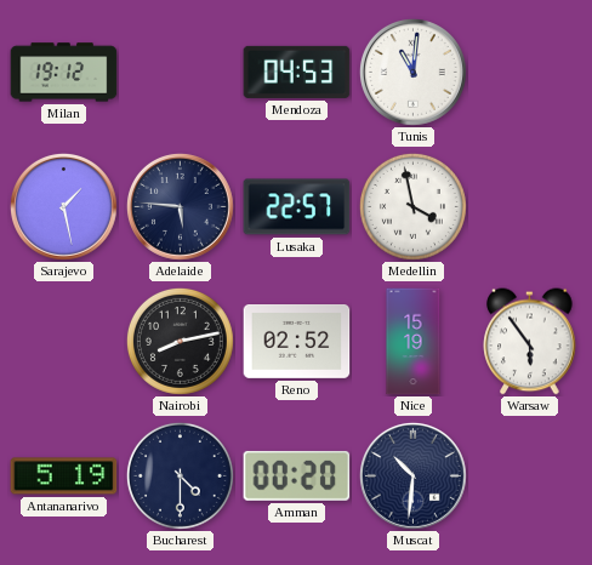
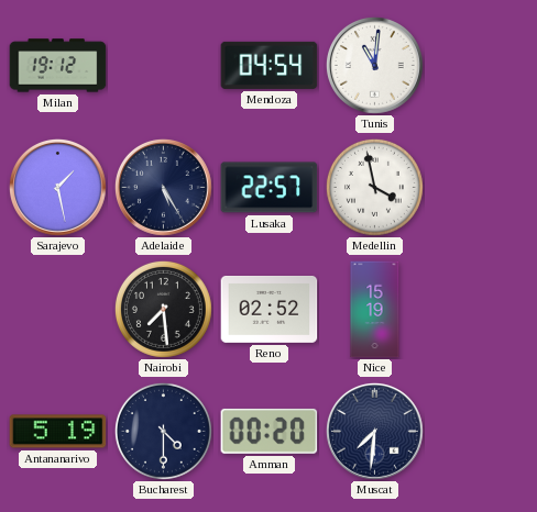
Mendoza: 04:53 -> 04:54 (270, 65)
Adelaide: 5:46 -> 5:25 (163, 187)
Nairobi: 8:13 -> 7:29 (163, 309)
Warsaw: 5:54 -> none (530, 342)
Muscat: 10:31 -> 7:31 (374, 431)
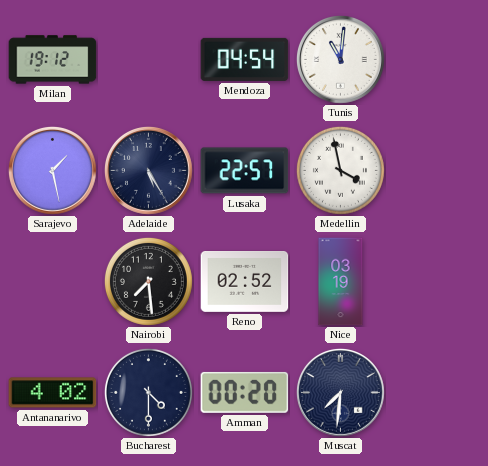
Nice: 15:19 -> 03:19 (341, 282)
Antananarivo: 5:19 -> 4:02 (53, 393)
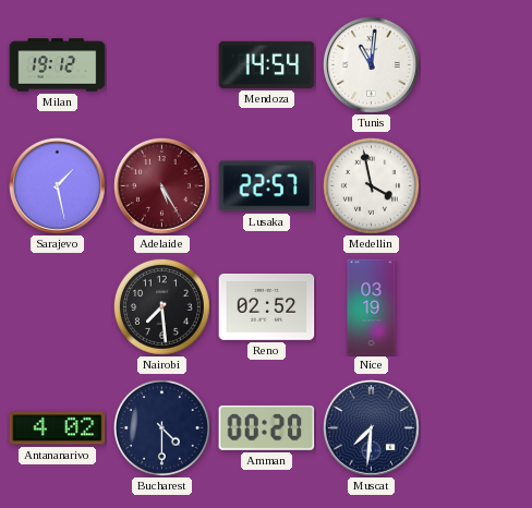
Mendoza: 04:54 -> 14:54 (267, 64)
Adelaide dial: navy -> burgundy (161, 185)
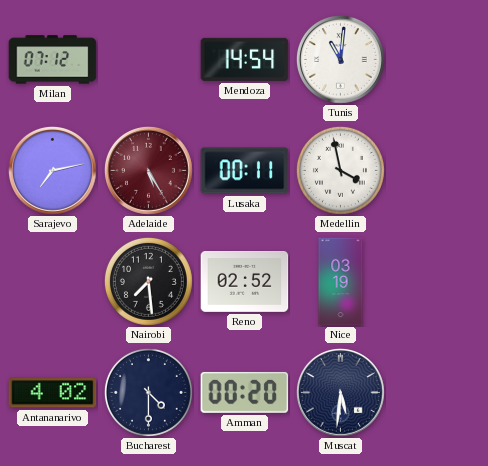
Milan: 19:12 -> 07:12 (53, 60)
Sarajevo: 1:28 -> 7:13 (52, 170)
Lusaka: 22:57 -> 00:11 (245, 171)
Muscat: 7:31 -> 5:31 (340, 392)
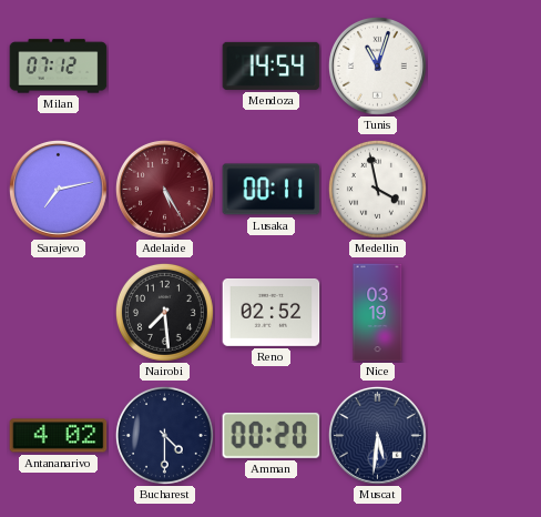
Tunis: 11:01 -> 11:03 (377, 65)
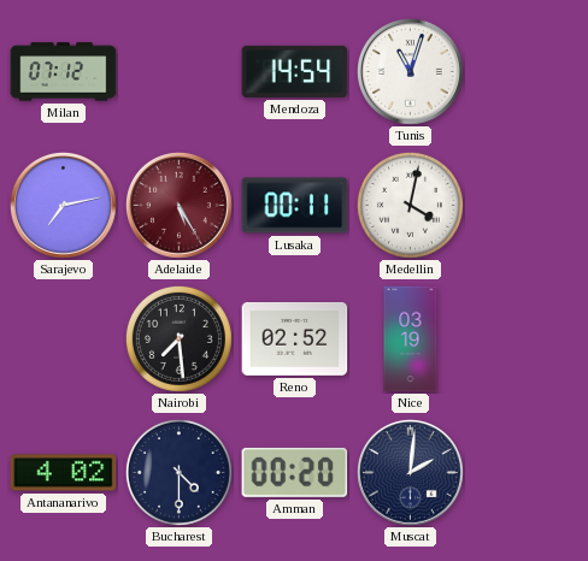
Medellin: 3:58 -> 4:02 (410, 205)
Muscat: 5:31 -> 2:01 (410, 472)
